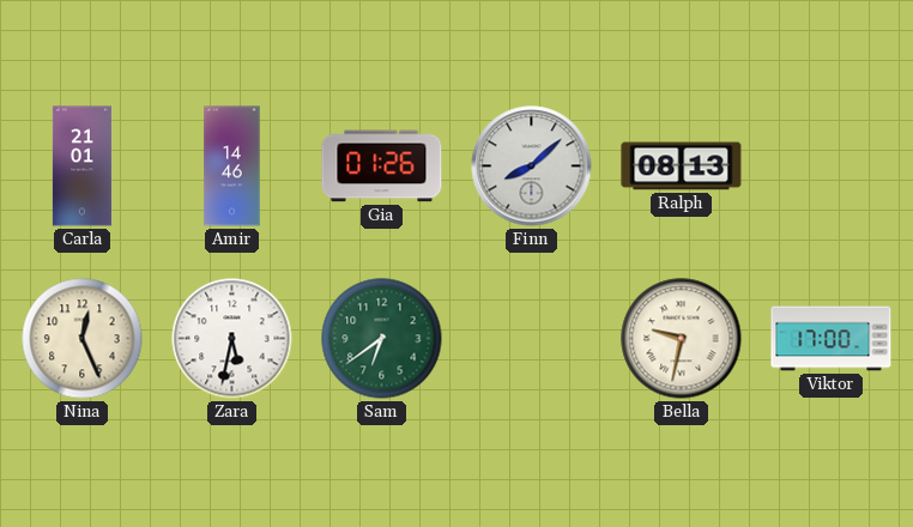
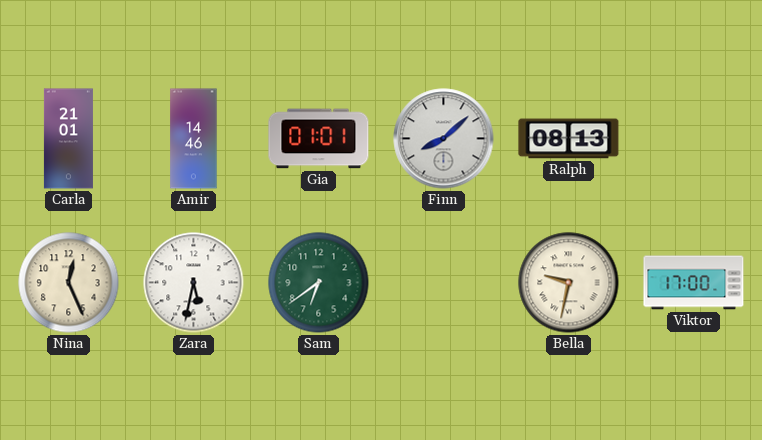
Gia: 01:26 -> 01:01 (319, 139)
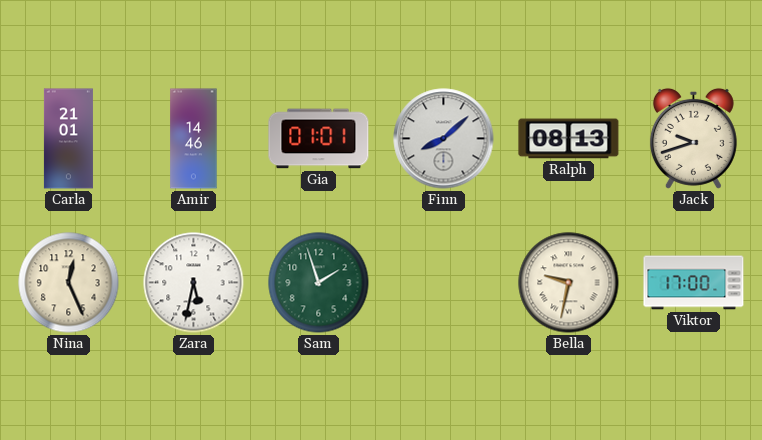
Jack: none -> 9:42 (693, 138)
Sam: 6:39 -> 1:57 (319, 283)
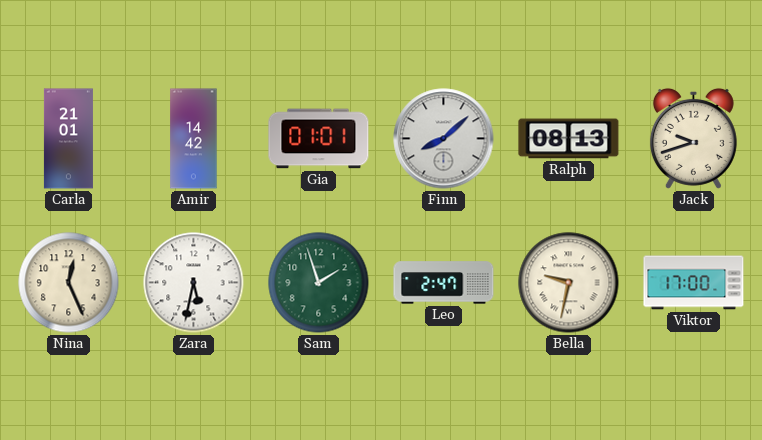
Amir: 14:46 -> 14:42 (194, 139)
Leo: none -> 2:47 (444, 283)
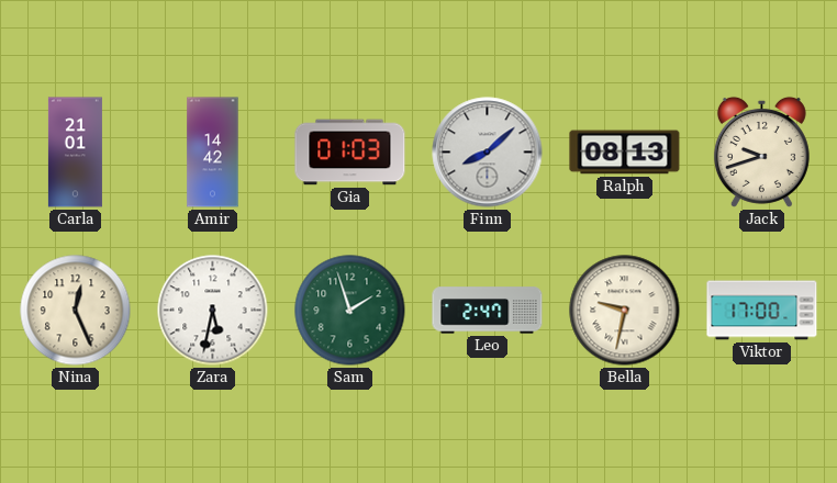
Gia: 01:01 -> 01:03 (350, 153)
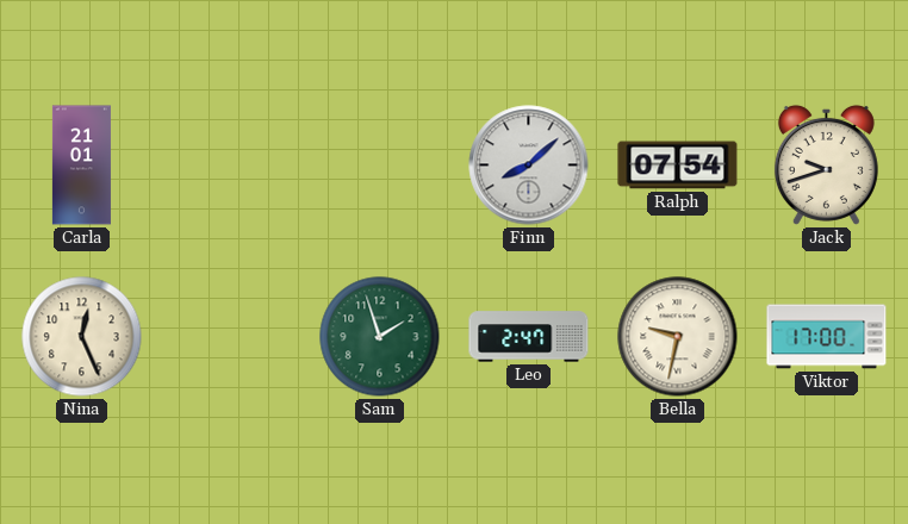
Amir: 14:42 -> none (213, 153)
Gia: 01:03 -> none (350, 153)
Ralph: 08:13 -> 07:54 (678, 166)
Zara: 5:32 -> none (213, 311)
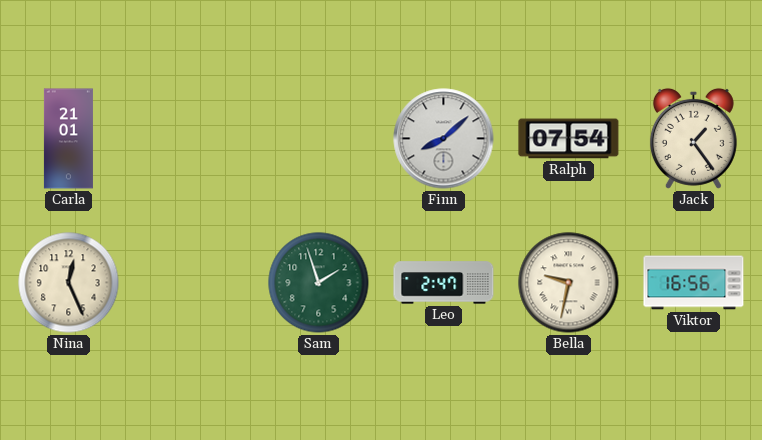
Jack: 9:42 -> 1:24 (693, 138)
Viktor: 17:00 -> 16:56 (694, 283)
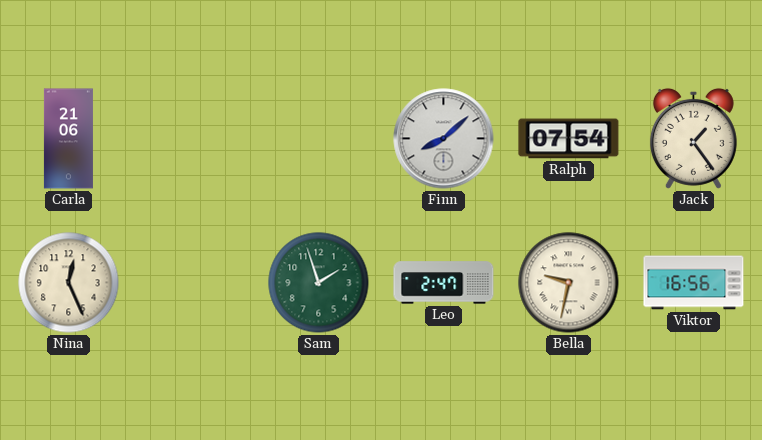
Carla: 21:01 -> 21:06 (68, 139)
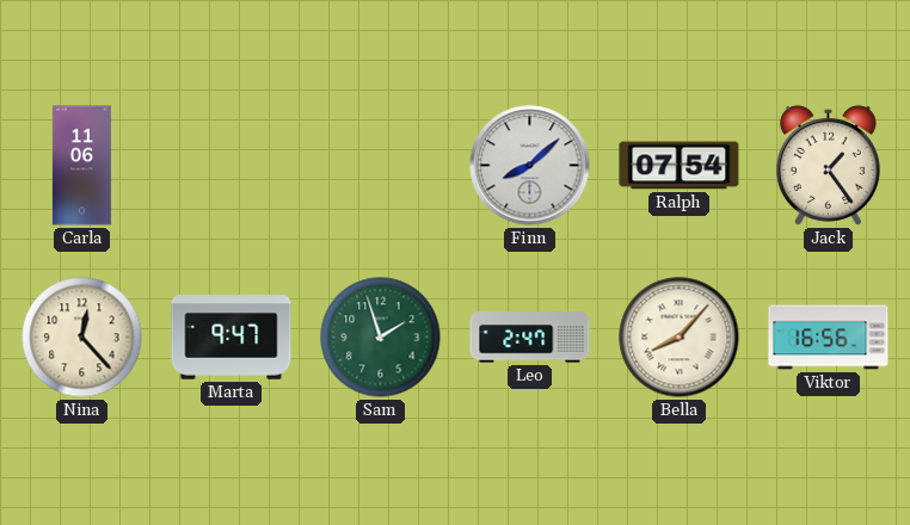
Carla: 21:06 -> 11:06 (81, 166)
Nina: 12:26 -> 12:23 (82, 338)
Marta: none -> 9:47 (232, 338)
Bella: 9:32 -> 8:07 (680, 338)
